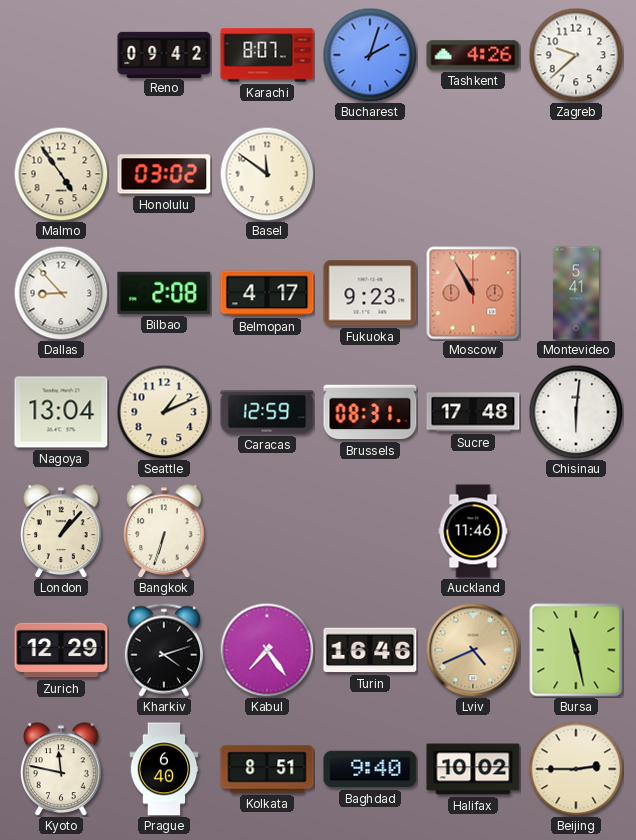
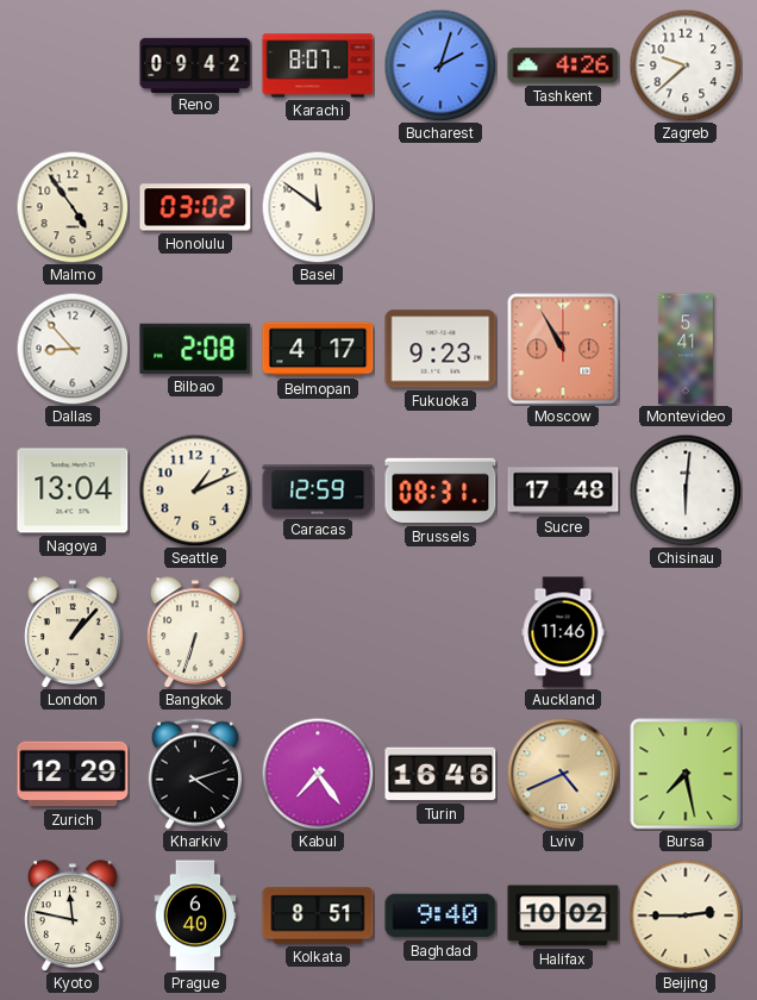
Bursa: 11:28 -> 7:28 (686, 774)
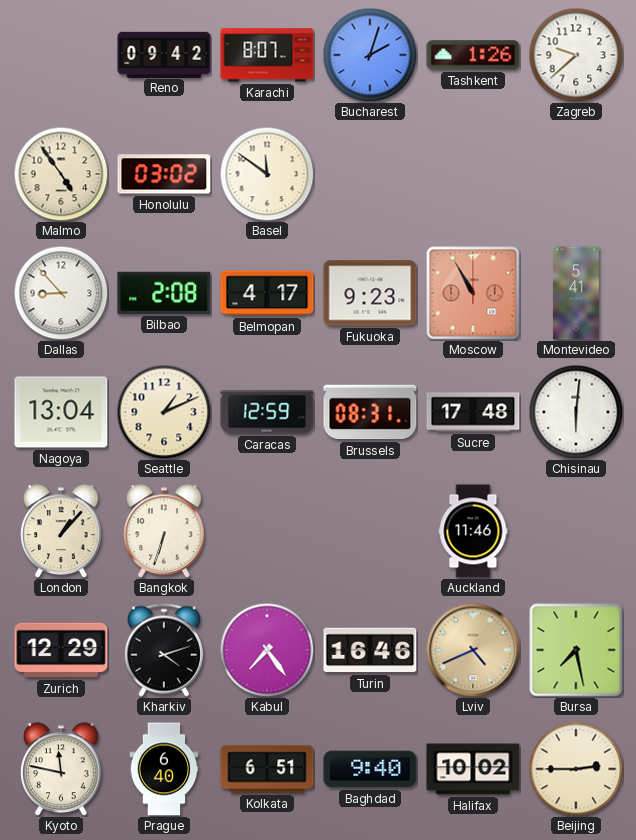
Tashkent: 4:26 -> 1:26 (473, 55)
Kolkata: 8:51 -> 6:51 (267, 769)
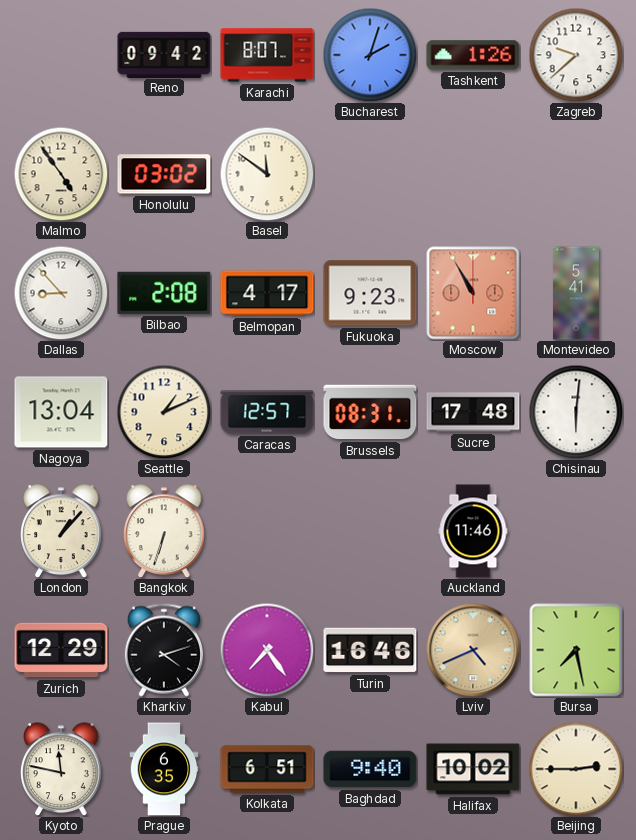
Caracas: 12:59 -> 12:57 (267, 412)
Prague: 6:40 -> 6:35 (164, 769)
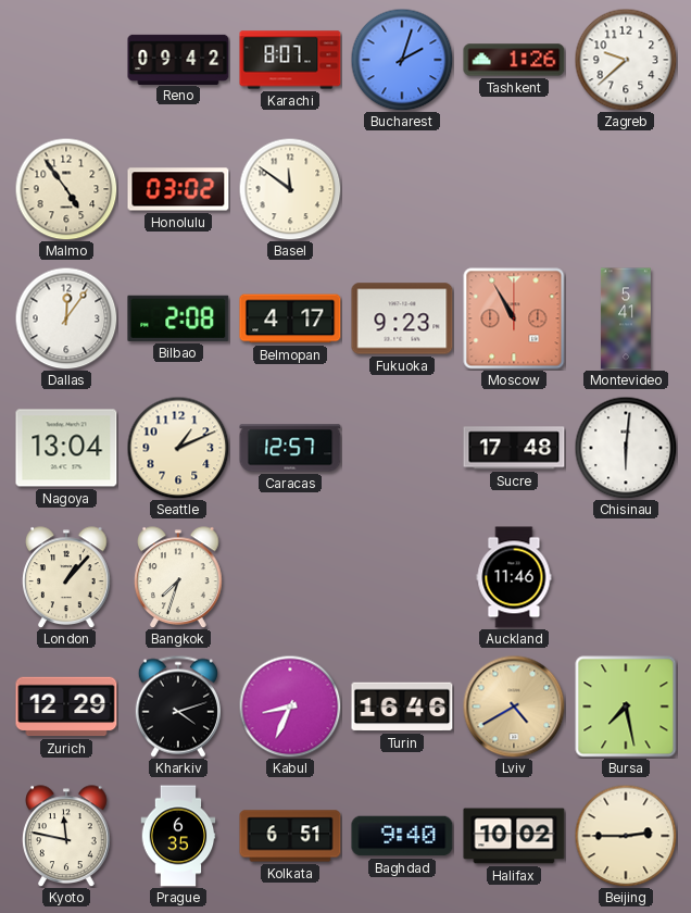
Dallas: 8:53 -> 12:06 (66, 318)
Brussels: 08:31 -> none (370, 412)
Bangkok: 6:33 -> 7:33 (178, 577)
Kabul: 7:24 -> 8:34 (290, 706)
Lviv: 4:41 -> 4:40 (514, 706)
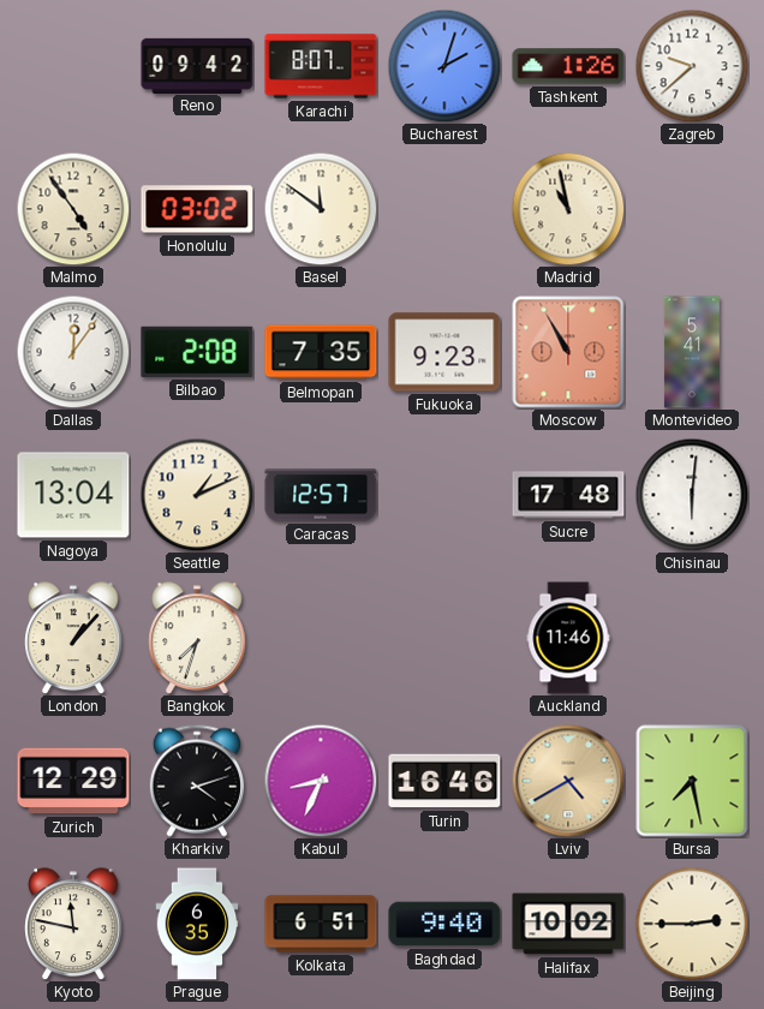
Madrid: none -> 10:58 (568, 209)
Belmopan: 4:17 -> 7:35 (321, 352)
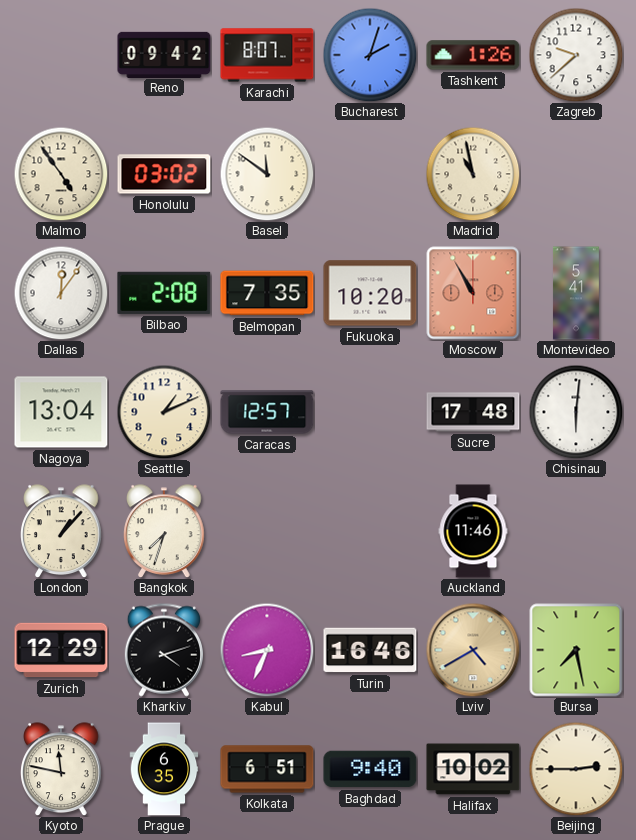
Fukuoka: 9:23 -> 10:20 (370, 293)
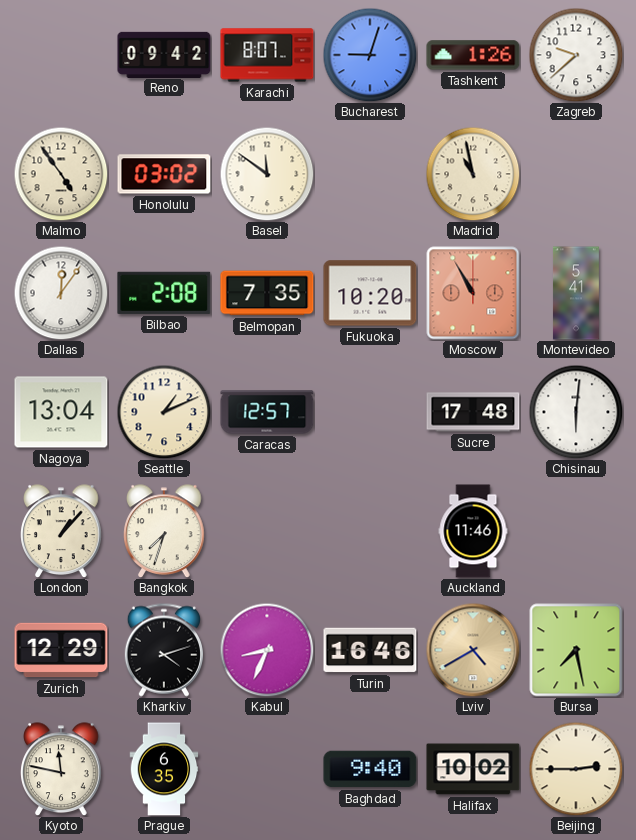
Bucharest: 2:03 -> 9:03 (370, 55)
Kolkata: 6:51 -> none (267, 769)
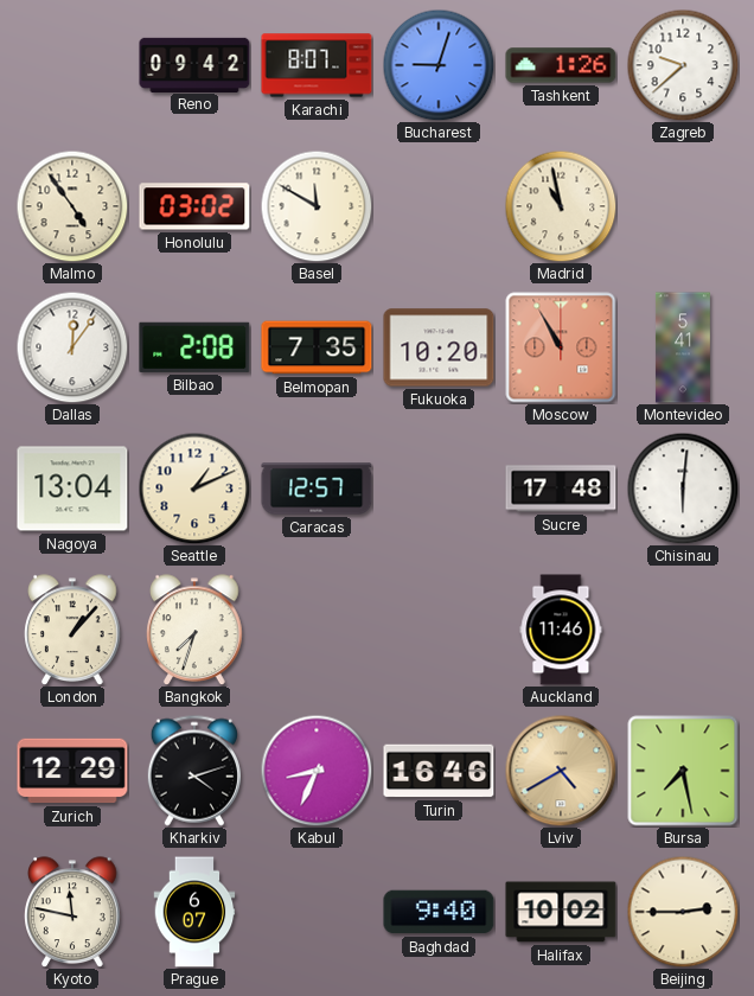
Basel: 11:51 -> 11:50 (317, 206)
Prague: 6:35 -> 6:07 (194, 912)
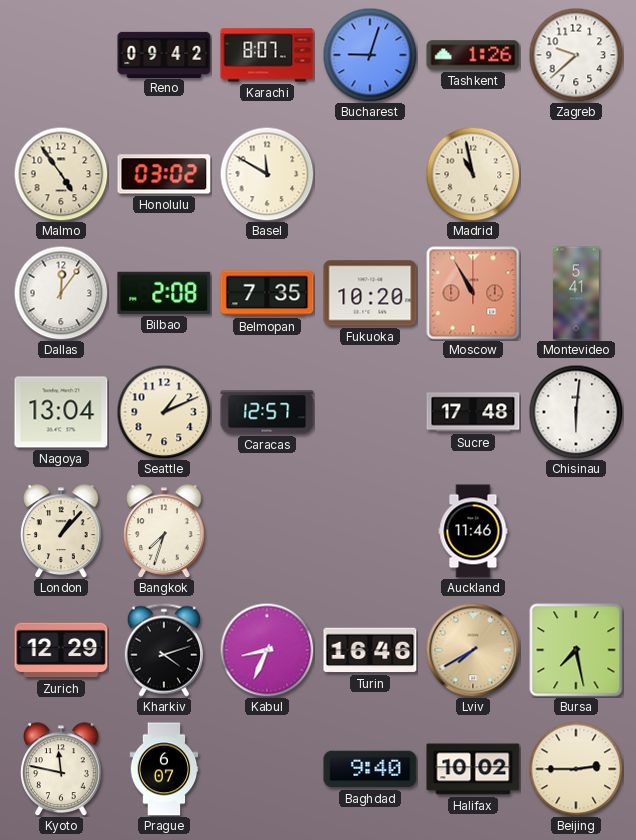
Lviv: 4:40 -> 7:40 (473, 650)
